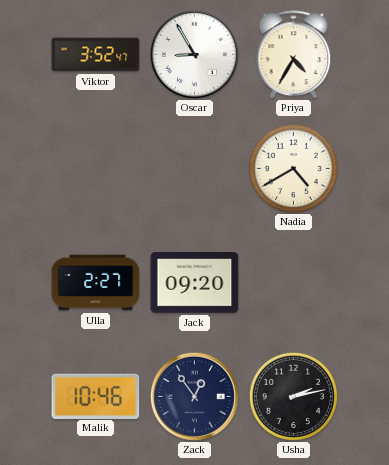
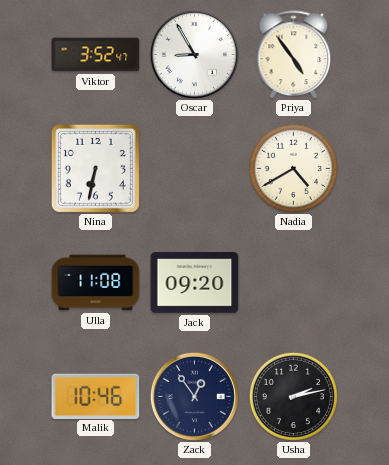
Priya: 4:35 -> 4:54 (294, 55)
Nina: none -> 6:32 (95, 168)
Ulla: 2:27 -> 11:08 (96, 283)
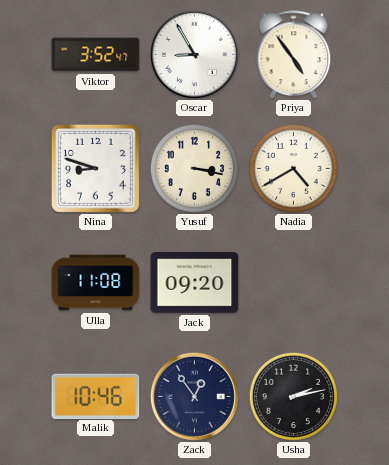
Nina: 6:32 -> 8:48 (95, 168)
Yusuf: none -> 3:17 (194, 168)
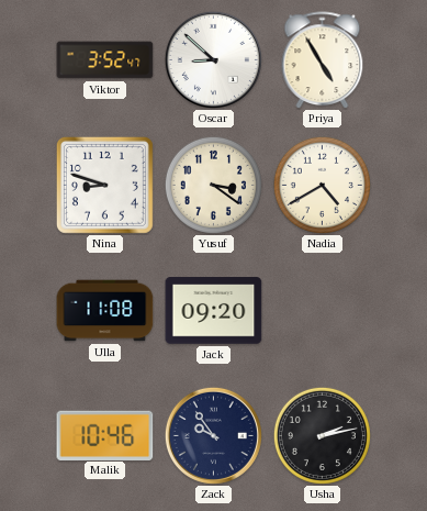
Oscar: 8:55 -> 8:52 (213, 59)
Priya: 4:54 -> 4:55 (323, 60)
Yusuf: 3:17 -> 3:21 (213, 185)
Zack: 12:54 -> 9:54 (213, 435)
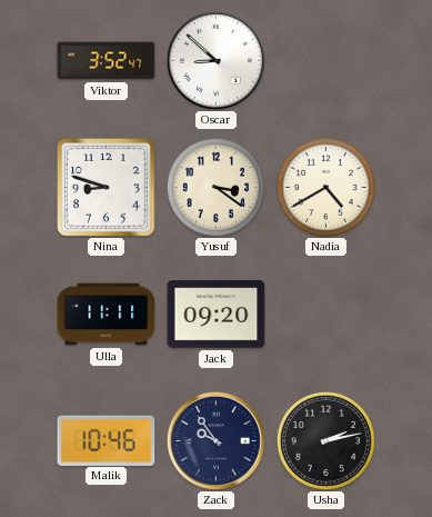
Priya: 4:55 -> none (323, 60)
Ulla: 11:08 -> 11:11 (107, 315)
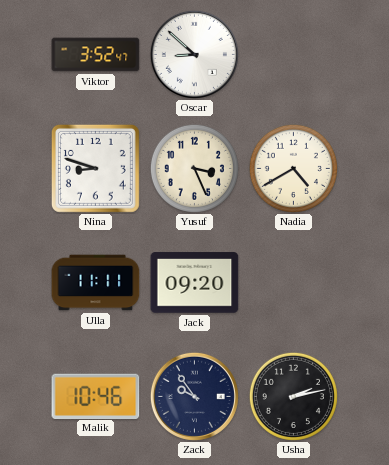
Yusuf: 3:21 -> 3:26 (194, 168)
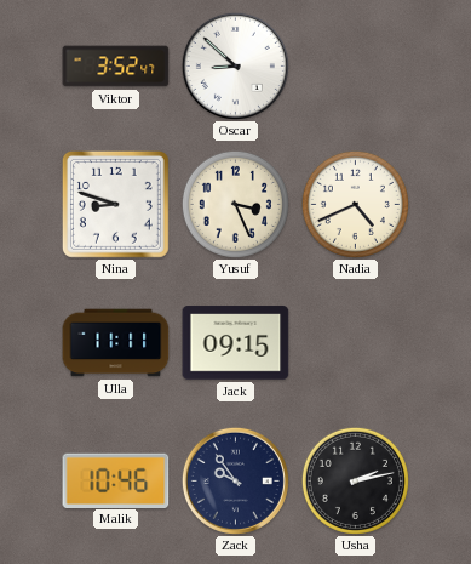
Nadia: 4:40 -> 4:41 (355, 204)
Jack: 09:20 -> 09:15 (236, 343)
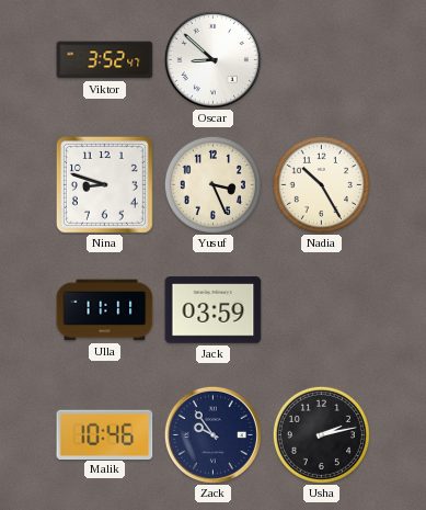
Nadia: 4:41 -> 10:25 (321, 184)
Jack: 09:15 -> 03:59 (214, 310)
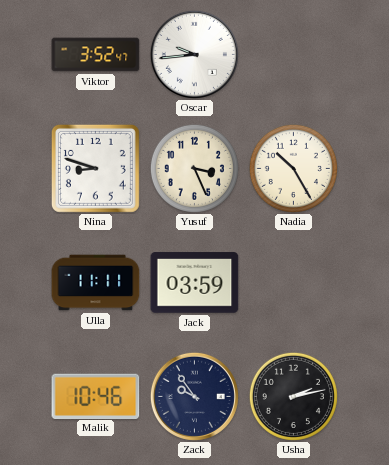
Oscar: 8:52 -> 9:44 (194, 54)
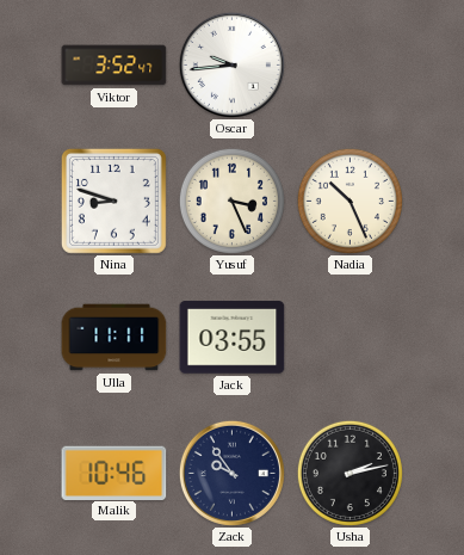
Nadia: 10:25 -> 10:26 (349, 201)
Jack: 03:59 -> 03:55 (233, 338)
